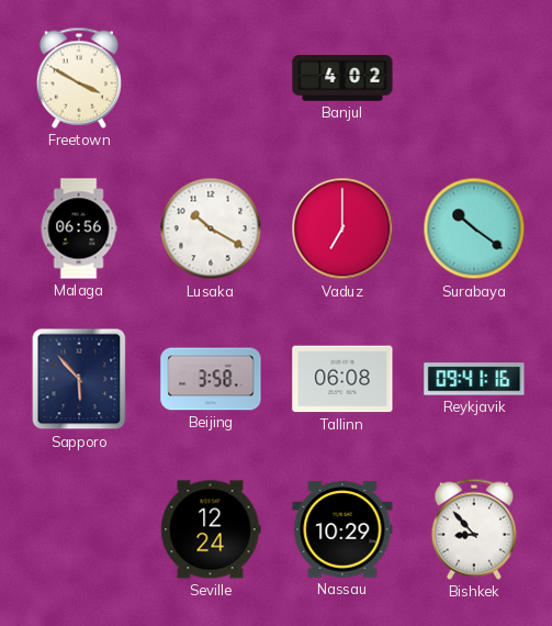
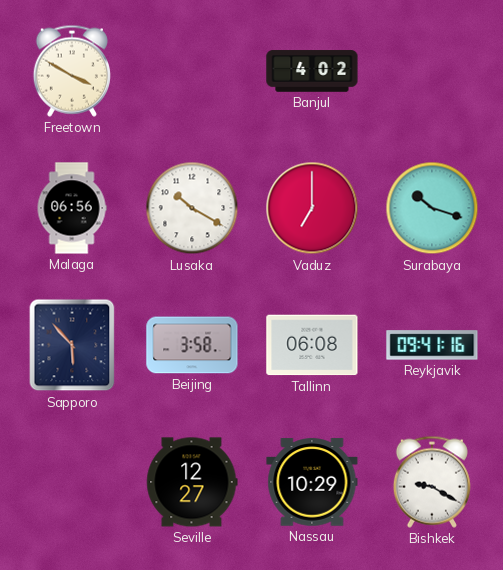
Surabaya: 10:21 -> 10:18 (432, 208)
Seville: 12:24 -> 12:27 (192, 482)
Bishkek: 8:53 -> 9:20 (432, 482)
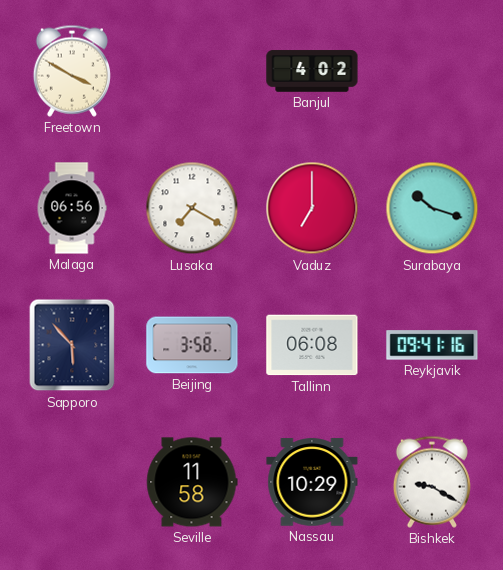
Lusaka: 10:20 -> 7:20 (192, 208)
Seville: 12:27 -> 11:58 (192, 482)
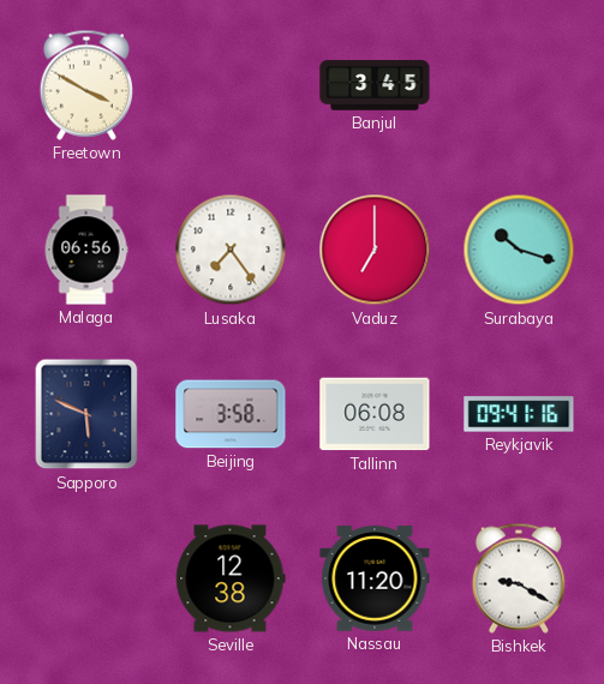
Banjul: 4:02 -> 3:45 (375, 85)
Lusaka: 7:20 -> 7:24 (231, 250)
Sapporo: 5:53 -> 5:49 (86, 414)
Seville: 11:58 -> 12:38 (231, 578)
Nassau: 10:29 -> 11:20 (375, 578)
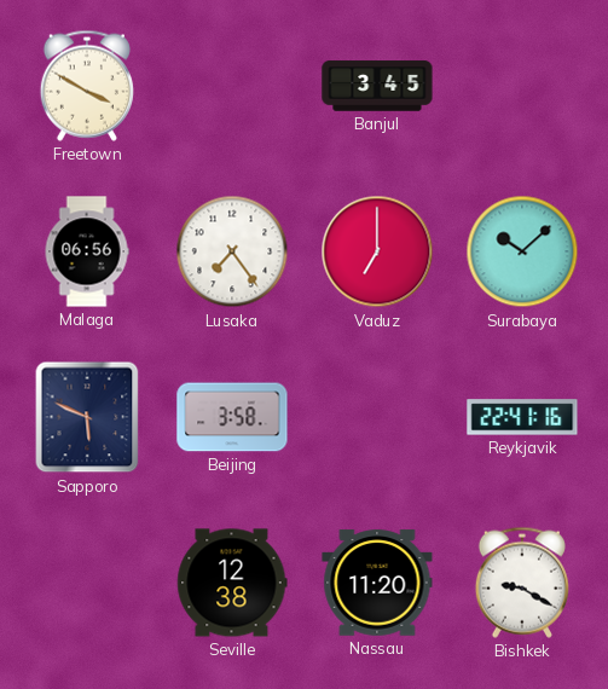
Surabaya: 10:18 -> 10:08 (522, 251)
Tallinn: 06:08 -> none (375, 414)
Reykjavik: 09:41 -> 22:41 (522, 417)
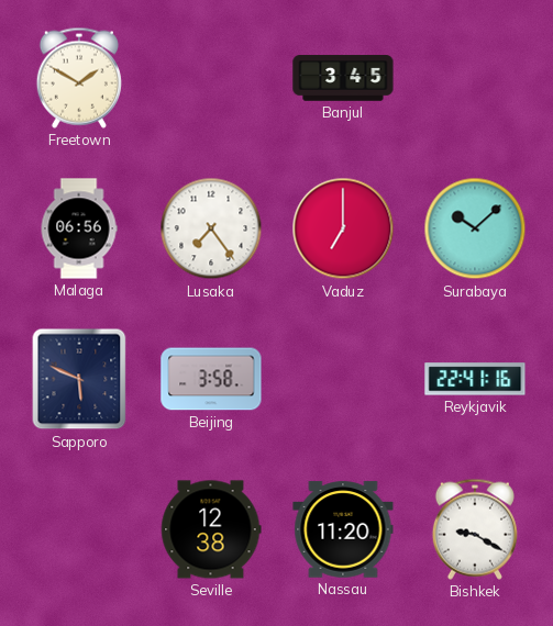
Freetown: 3:50 -> 1:50 (79, 78)
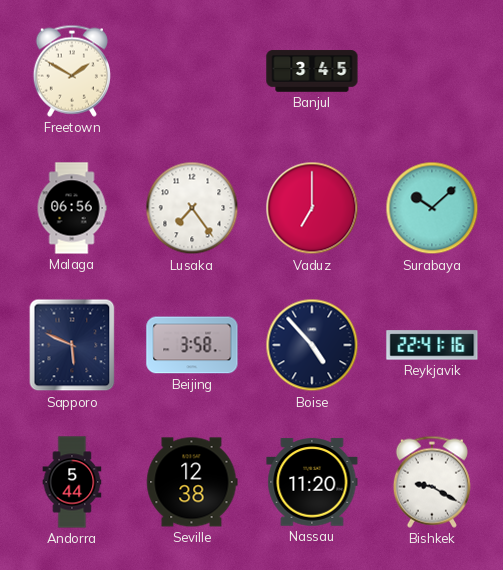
Boise: none -> 4:53 (312, 345)
Andorra: none -> 5:44 (72, 482)
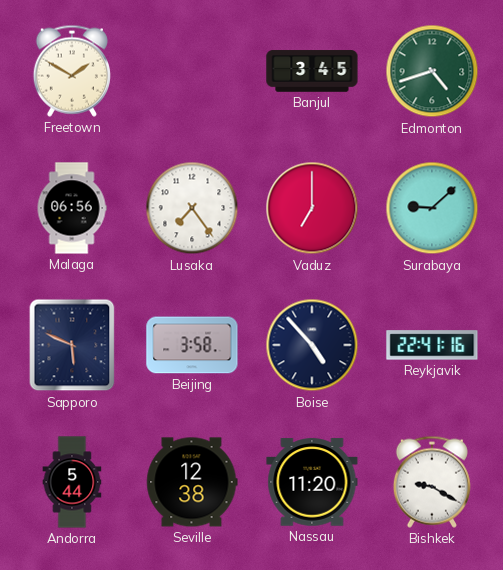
Edmonton: none -> 4:42 (432, 71)
Surabaya: 10:08 -> 9:08 (432, 208)
